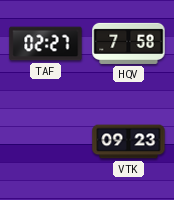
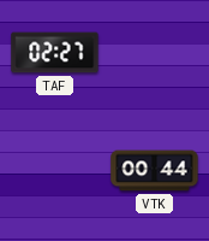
HQV: 7:58 -> none (129, 43)
VTK: 09:23 -> 00:44 (155, 171)
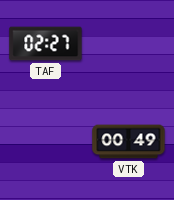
VTK: 00:44 -> 00:49 (129, 142)
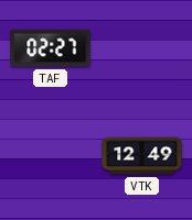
VTK: 00:49 -> 12:49 (142, 156)
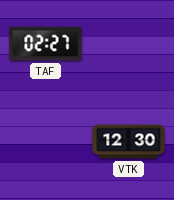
VTK: 12:49 -> 12:30 (129, 142)
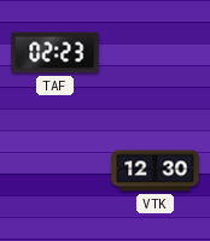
TAF: 02:27 -> 02:23 (56, 53)
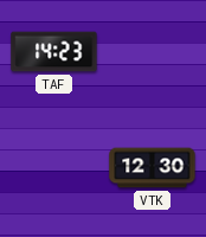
TAF: 02:23 -> 14:23 (54, 52)
